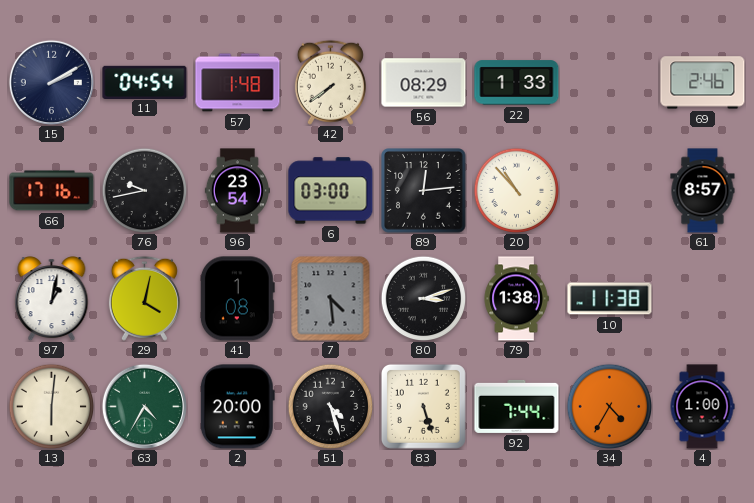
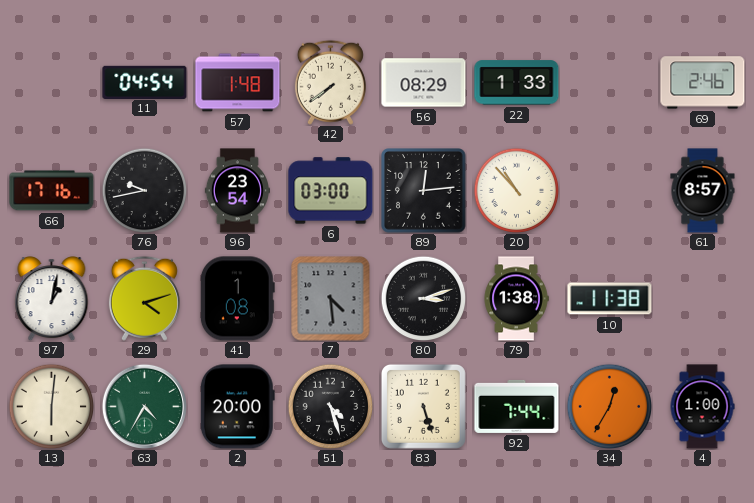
15: 2:10 -> none (51, 82)
29: 4:02 -> 4:12 (144, 298)
34: 4:35 -> 12:35 (609, 406)
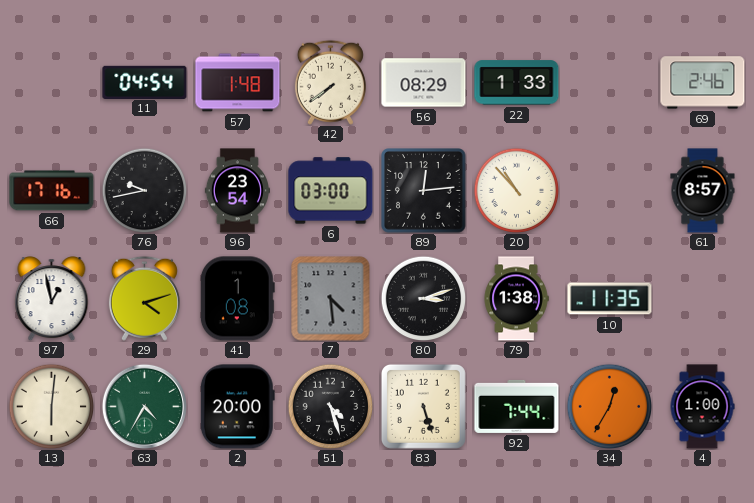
97: 1:02 -> 12:58 (52, 299)
10: 11:38 -> 11:35 (610, 299)
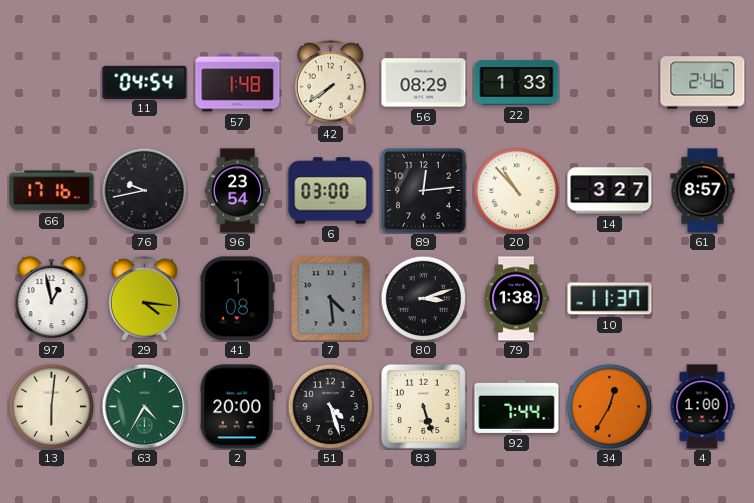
14: none -> 3:27 (610, 191)
29: 4:12 -> 4:16 (144, 298)
10: 11:35 -> 11:37 (610, 299)
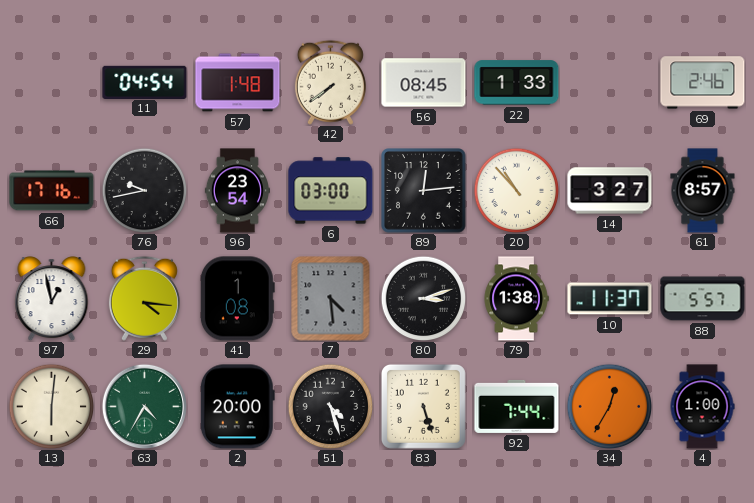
56: 08:29 -> 08:45 (424, 83)
88: none -> 5:57 (703, 299)
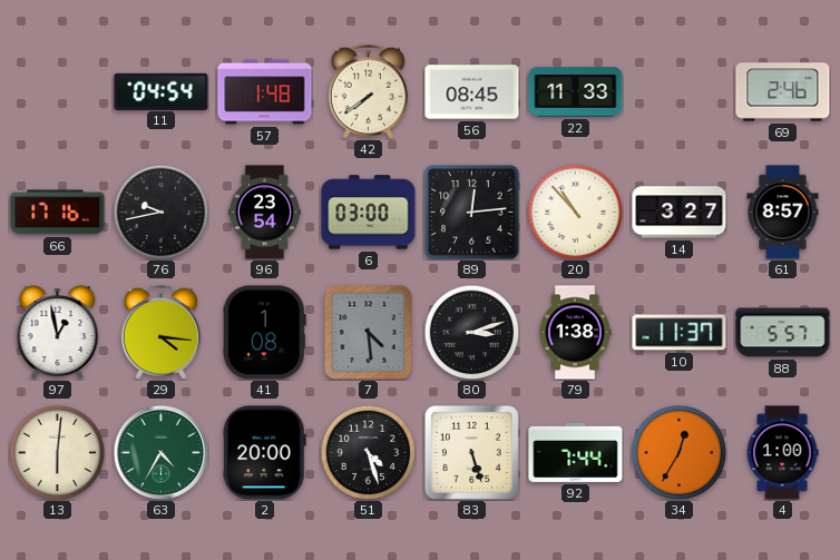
22: 1:33 -> 11:33 (576, 92)
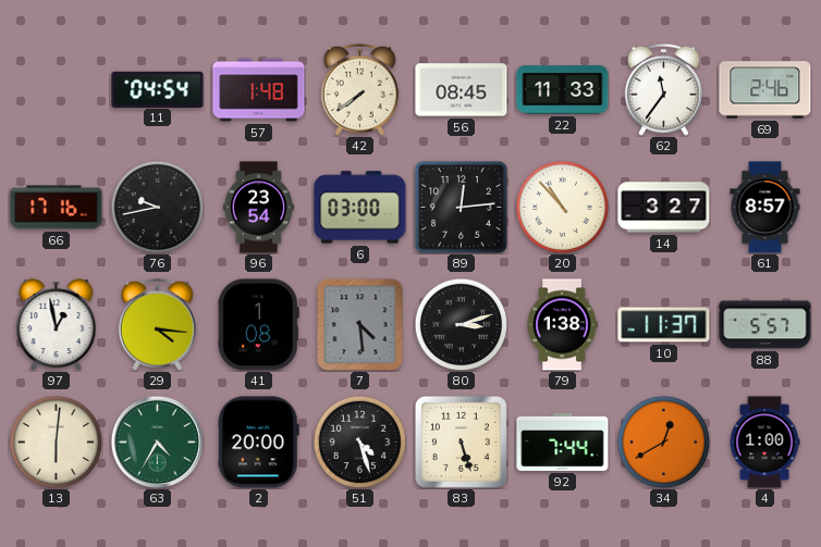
62: none -> 11:36 (663, 89)
34: 12:35 -> 12:40 (663, 442)
